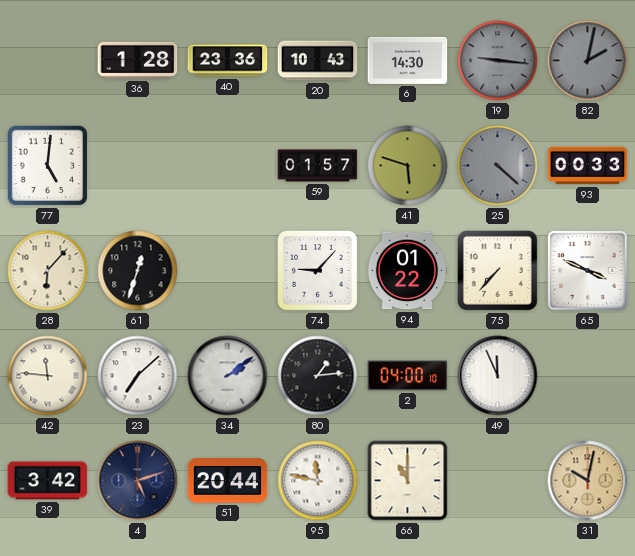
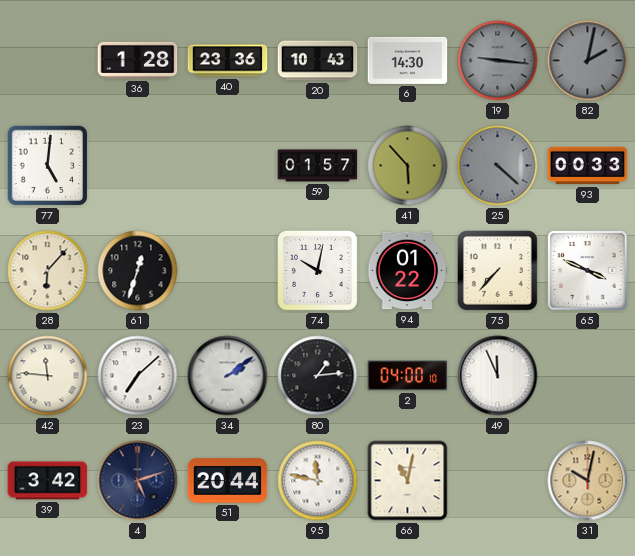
41: 5:48 -> 5:53 (408, 166)
74: 9:07 -> 10:02 (318, 271)
66: 11:00 -> 11:02 (408, 481)
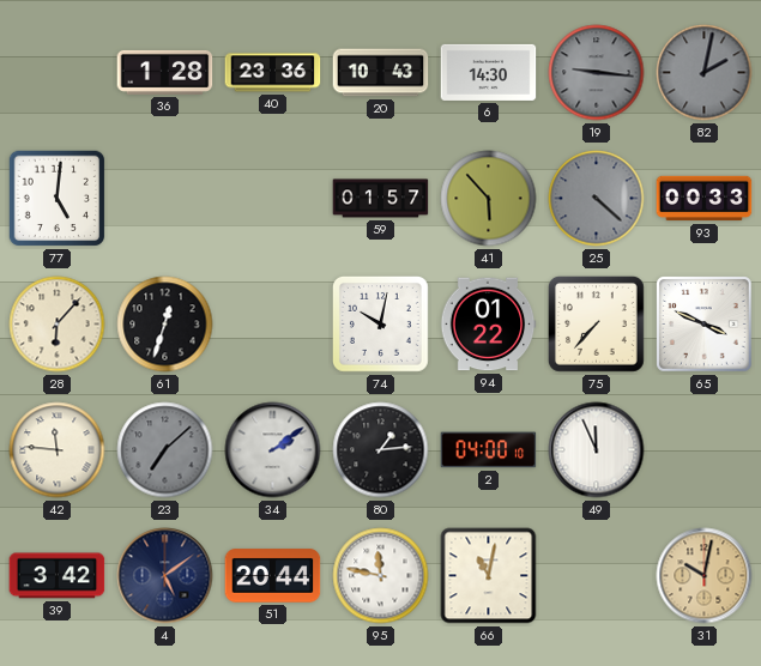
23 dial: white -> grey (165, 450)
4: 5:12 -> 5:09 (165, 576)
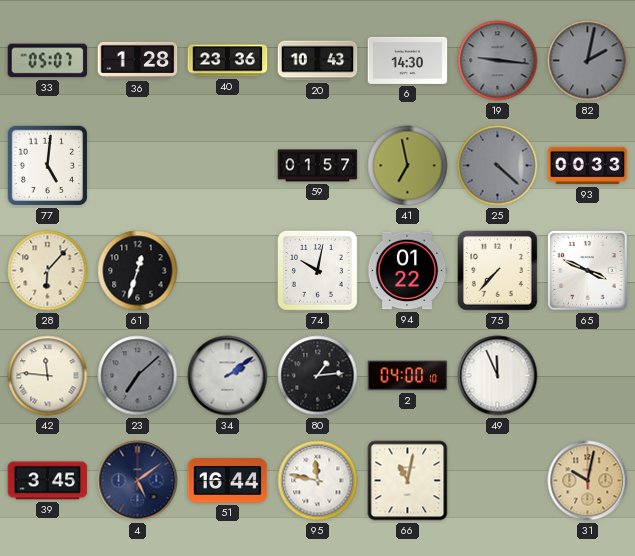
33: none -> 05:07 (48, 61)
41: 5:53 -> 6:58 (408, 166)
39: 3:42 -> 3:45 (48, 481)
51: 20:44 -> 16:44 (228, 481)
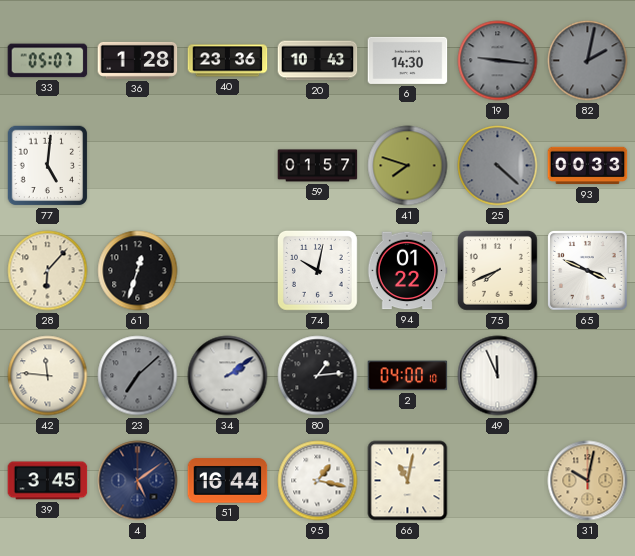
41: 6:58 -> 7:48 (408, 166)
75: 7:37 -> 7:41 (498, 271)
95: 11:47 -> 1:17 (318, 481)
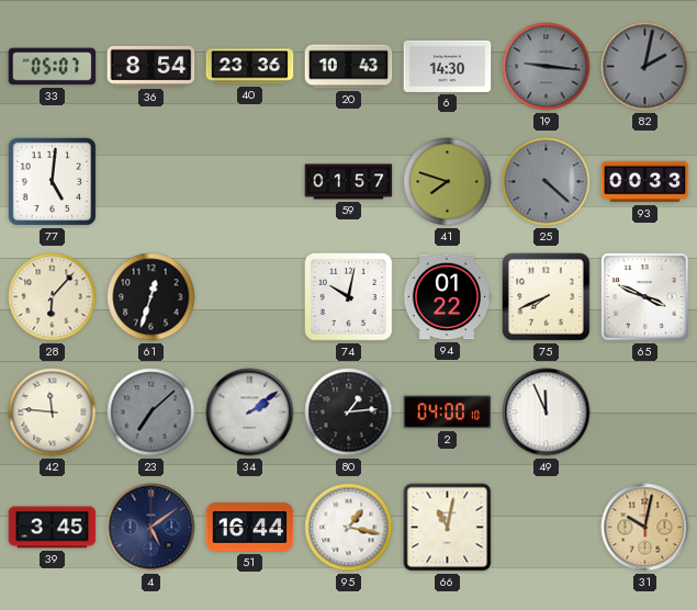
36: 1:28 -> 8:54 (151, 66)
